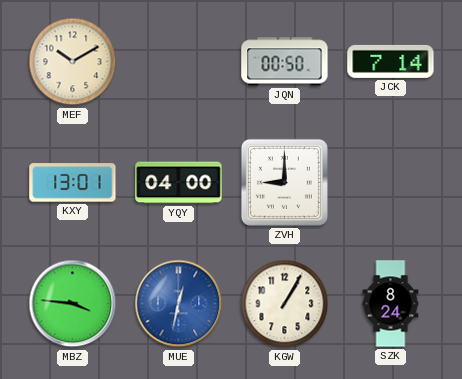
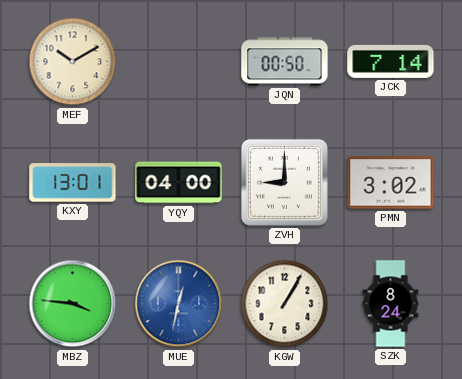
PMN: none -> 3:02 (391, 183)
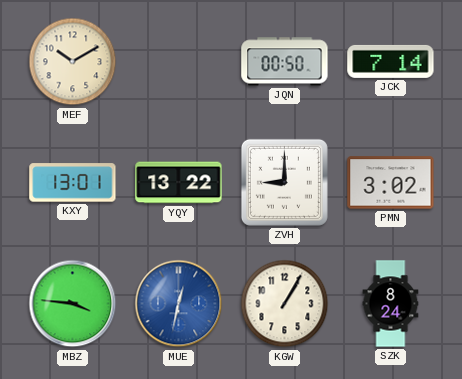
YQY: 04:00 -> 13:22 (179, 183)
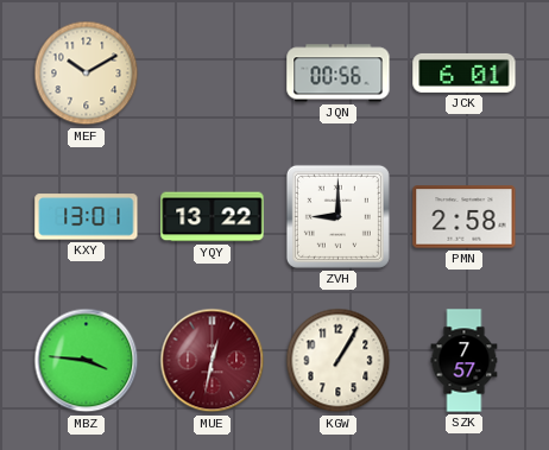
JQN: 00:50 -> 00:56 (339, 74)
JCK: 7:14 -> 6:01 (465, 72)
PMN: 3:02 -> 2:58 (465, 217)
MUE dial: blue -> burgundy (213, 361)
SZK: 8:24 -> 7:57 (465, 361)
